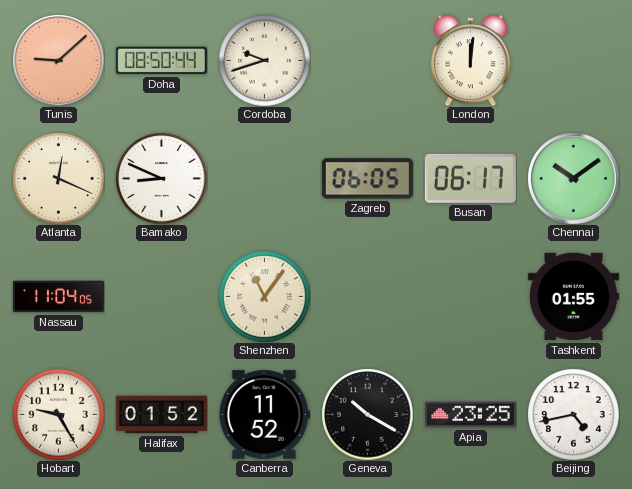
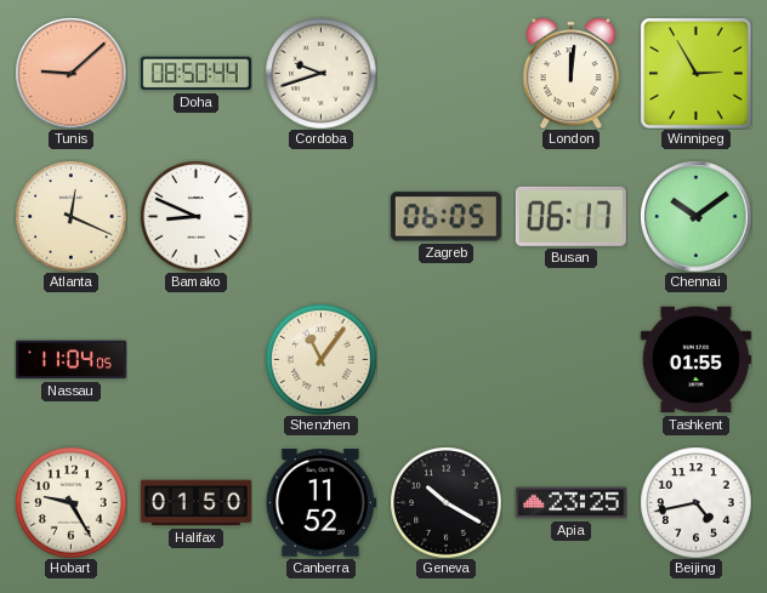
Winnipeg: none -> 2:55 (695, 73)
Halifax: 01:52 -> 01:50 (195, 503)
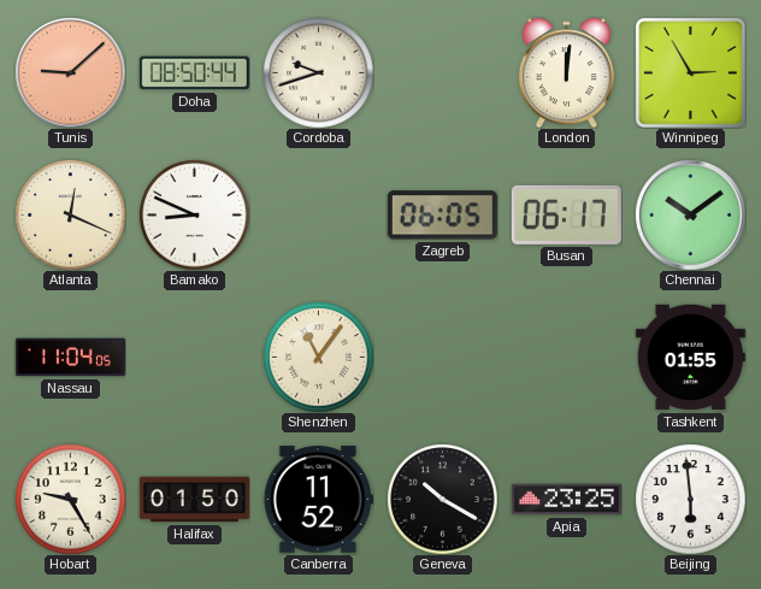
Beijing: 4:43 -> 5:59 (690, 499)
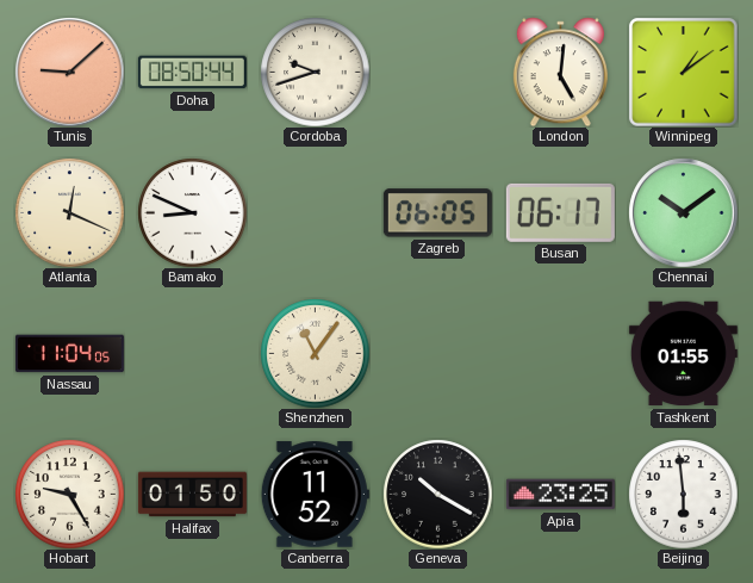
London: 12:01 -> 5:01 (560, 72)
Winnipeg: 2:55 -> 1:09 (683, 72)
